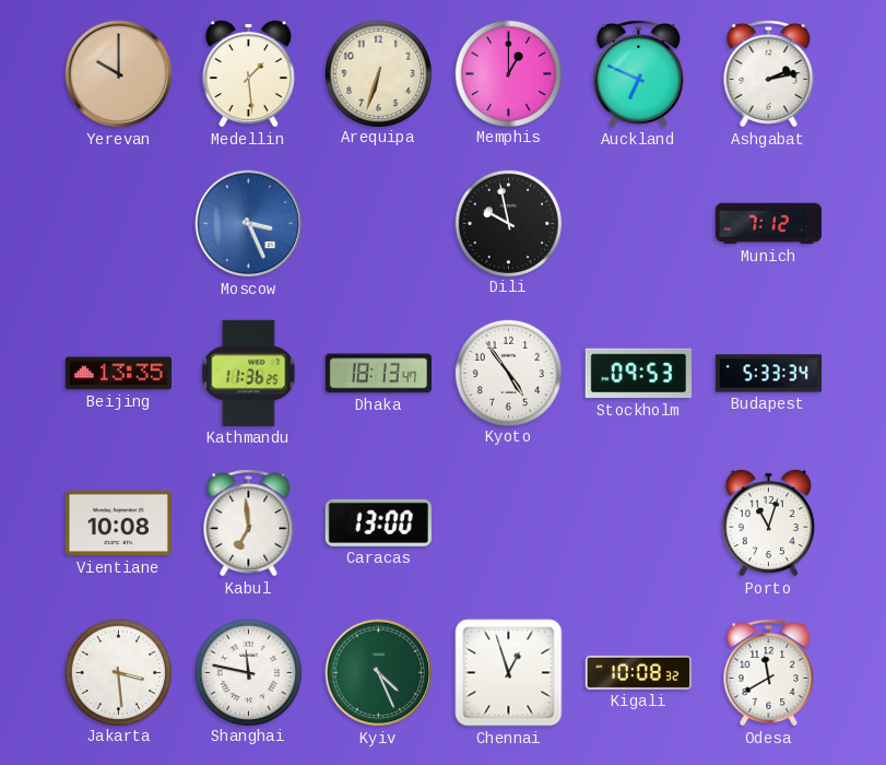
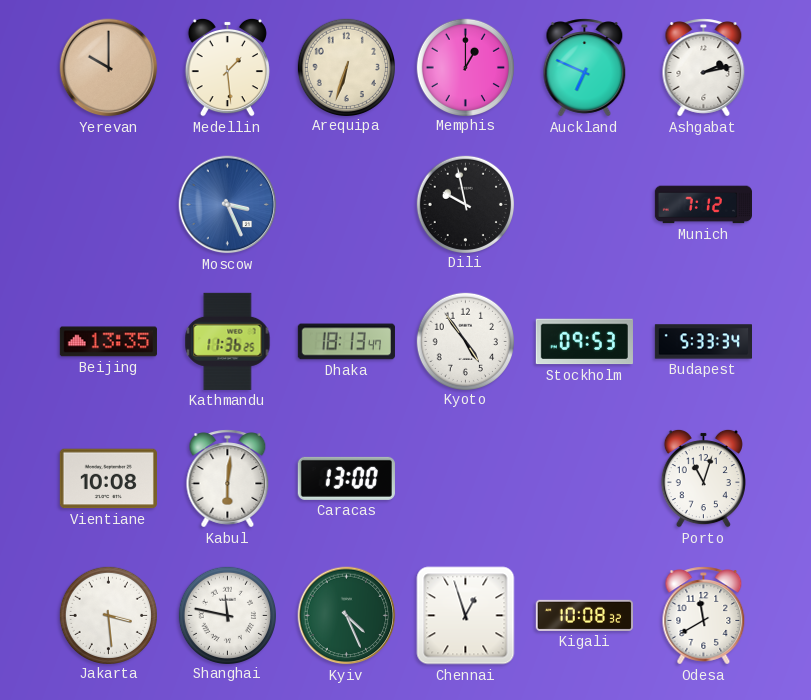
Kabul: 6:59 -> 6:01 (228, 479)
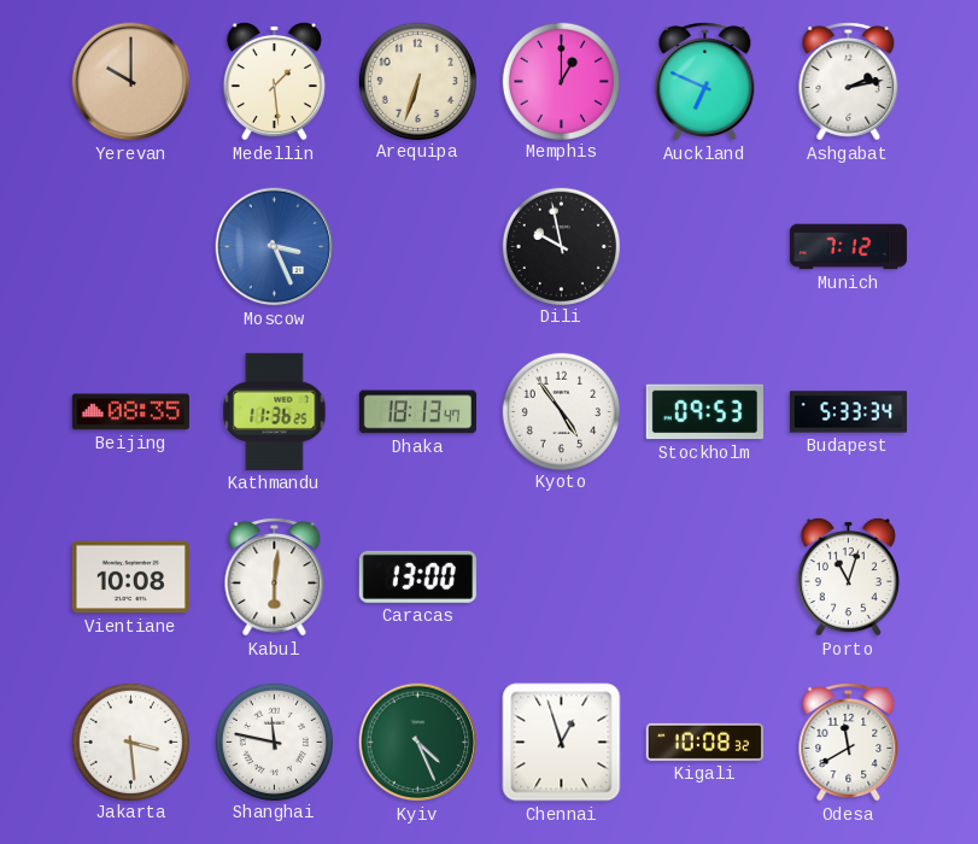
Beijing: 13:35 -> 08:35 (130, 412)
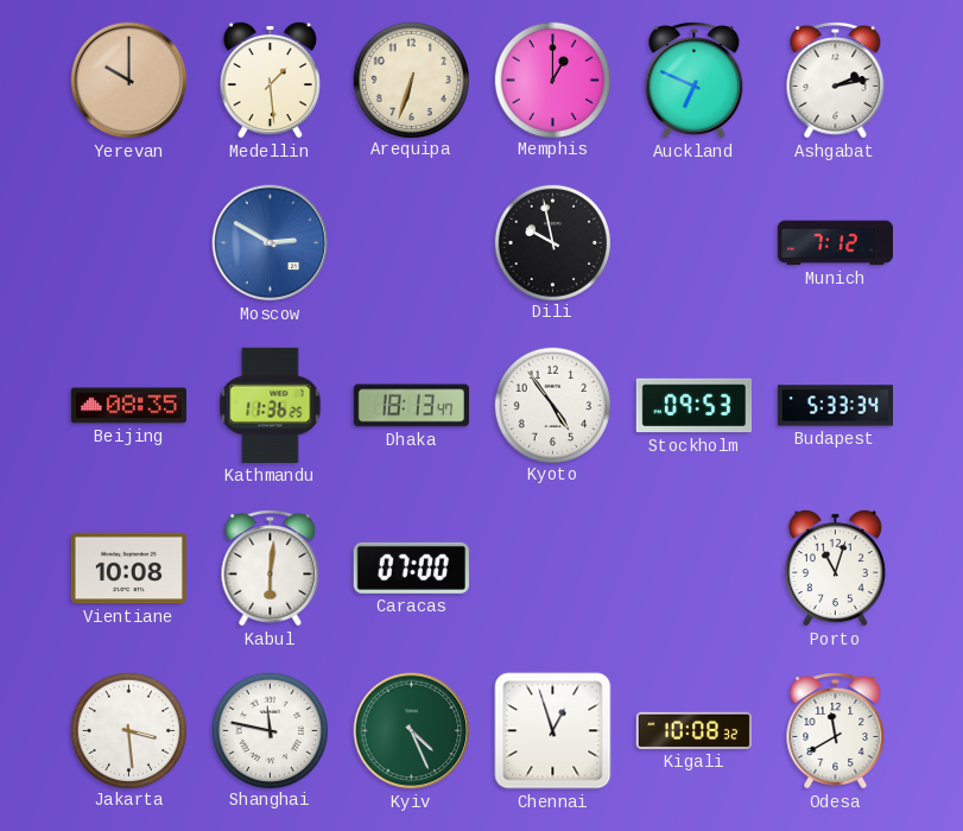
Moscow: 3:26 -> 2:50 (271, 243)
Caracas: 13:00 -> 07:00 (411, 567)
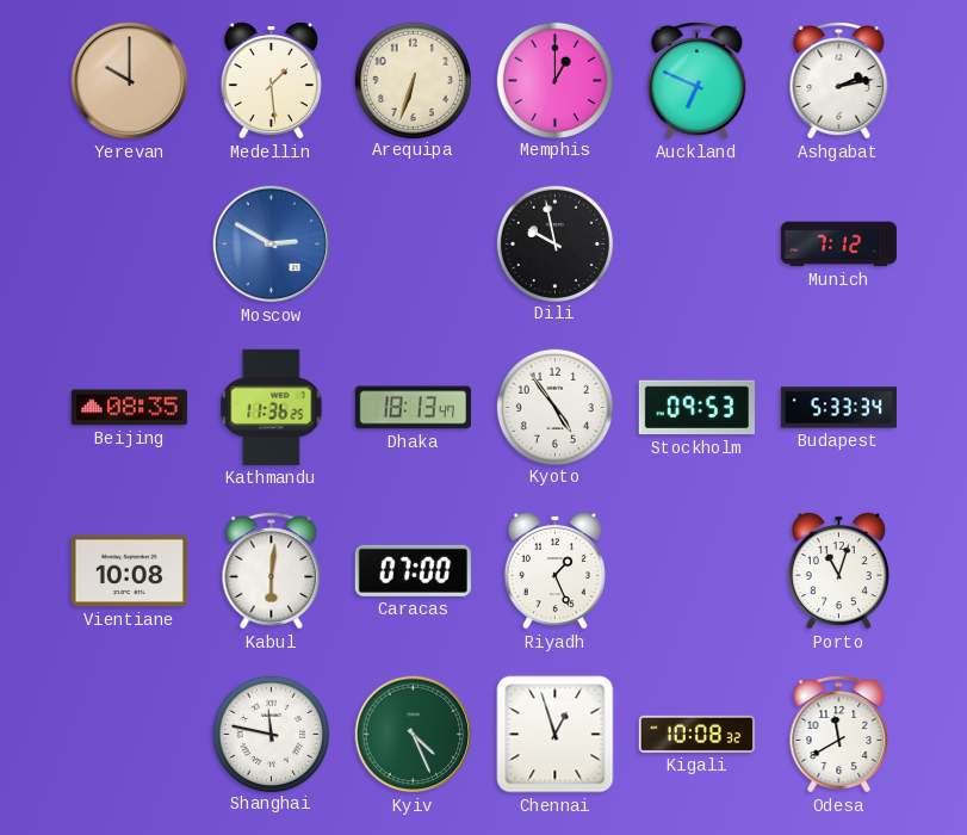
Riyadh: none -> 1:26 (554, 570)
Jakarta: 3:29 -> none (128, 730)
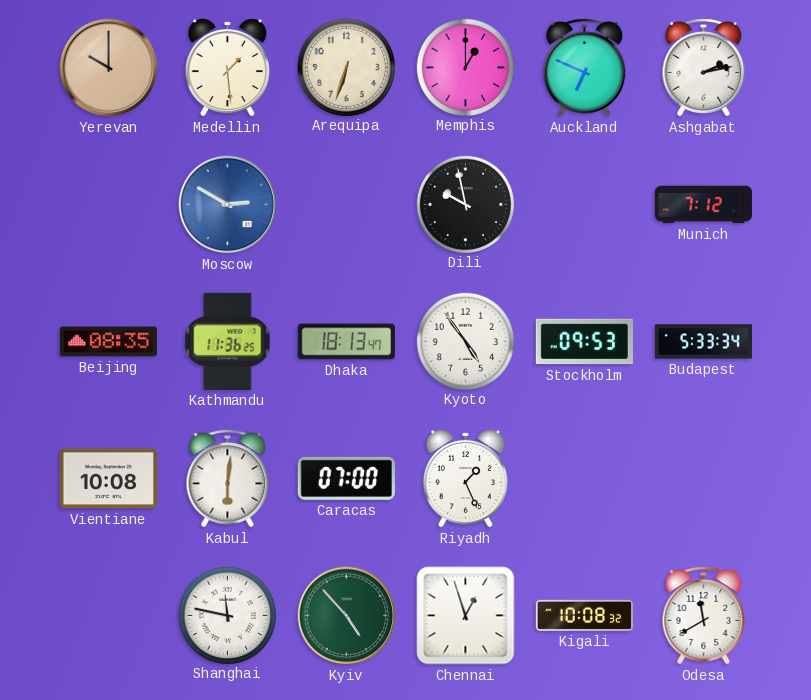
Porto: 11:03 -> none (838, 570)
Kyiv: 4:26 -> 4:53 (347, 616)
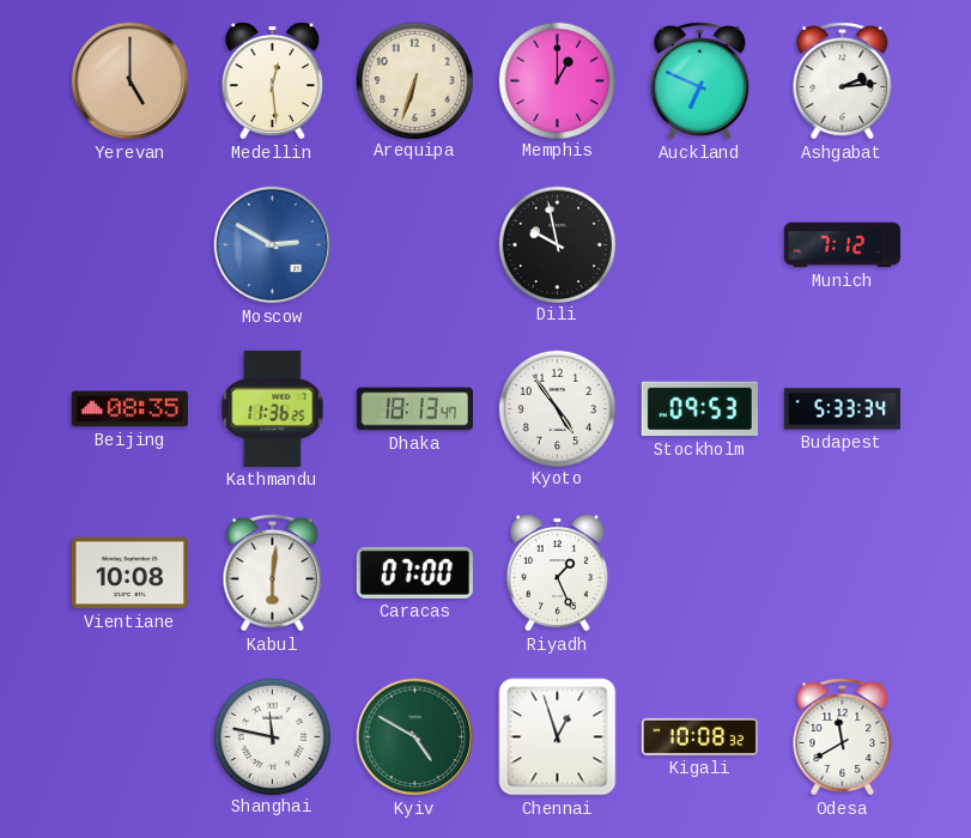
Yerevan: 10:00 -> 5:00 (131, 81)
Medellin: 1:29 -> 12:29 (272, 80)
Ashgabat: 2:13 -> 2:14 (843, 81)
Kyiv: 4:53 -> 4:50 (415, 737)
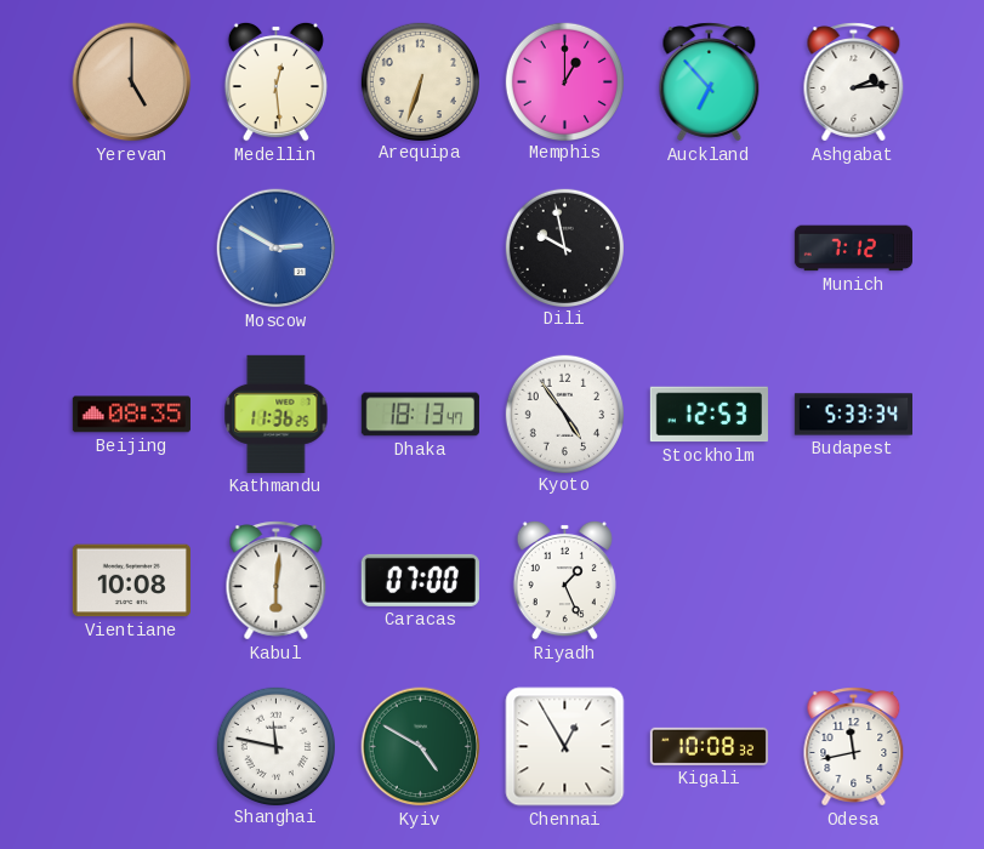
Auckland: 6:49 -> 6:53 (710, 82)
Stockholm: 09:53 -> 12:53 (709, 415)
Chennai: 12:57 -> 12:55 (565, 747)
Odesa: 11:40 -> 11:43 (854, 747)
